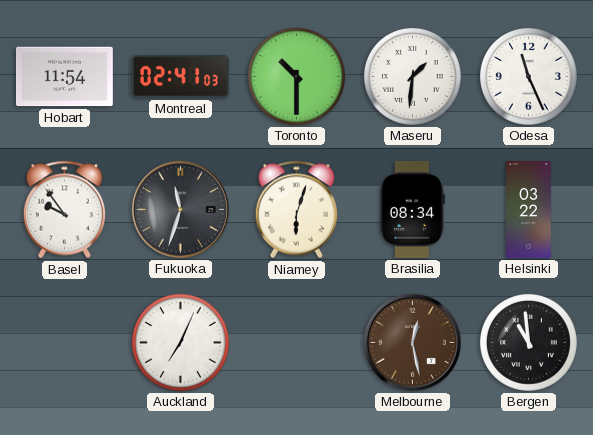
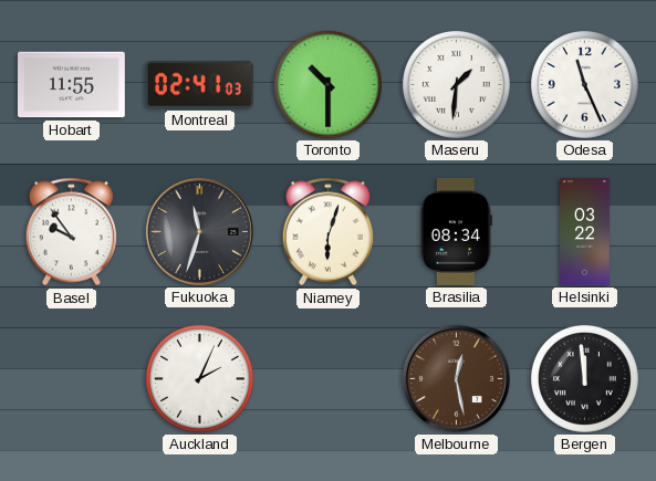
Hobart: 11:54 -> 11:55 (71, 85)
Auckland: 7:04 -> 2:04 (199, 378)
Bergen: 10:59 -> 11:59 (584, 378)
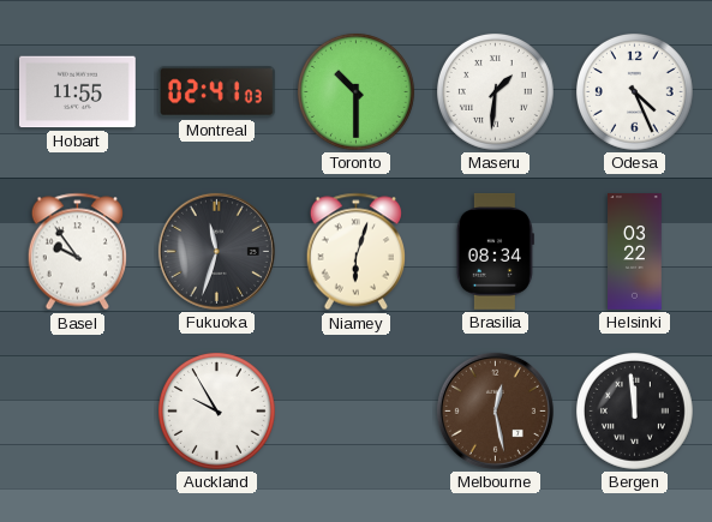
Odesa: 11:26 -> 4:26 (634, 91)
Auckland: 2:04 -> 9:55 (216, 410)
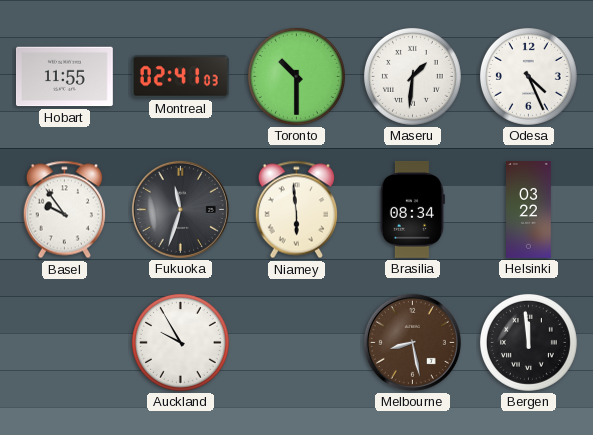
Niamey: 6:03 -> 5:59 (296, 210)
Melbourne: 12:28 -> 8:28 (412, 342)
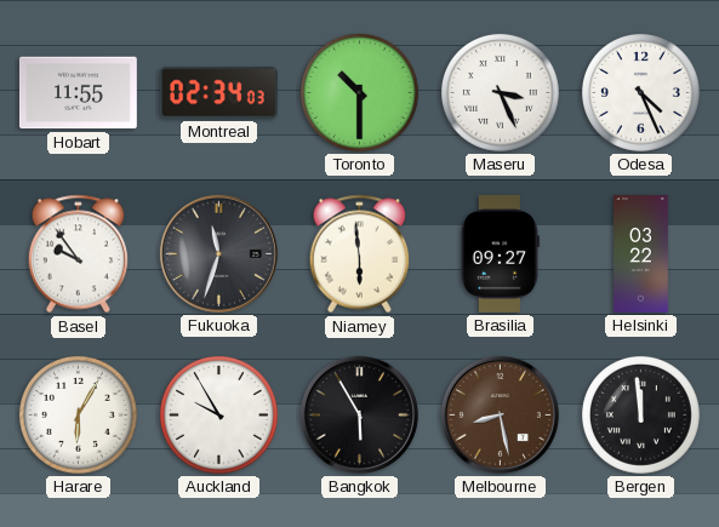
Montreal: 02:41 -> 02:34 (218, 93)
Maseru: 1:31 -> 3:26 (500, 92)
Brasilia: 08:34 -> 09:27 (500, 253)
Harare: none -> 6:05 (78, 414)
Bangkok: none -> 5:55 (359, 414)
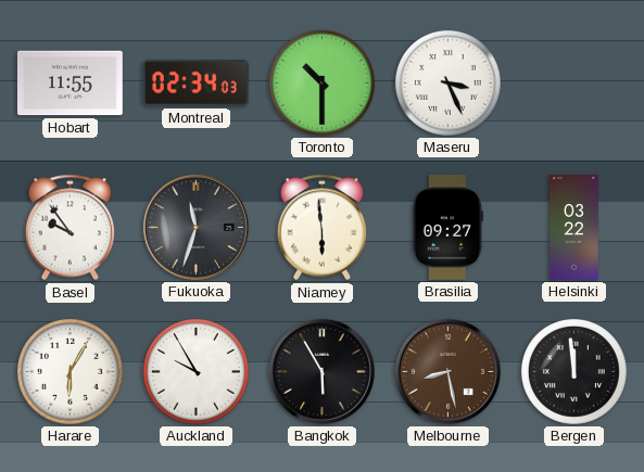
Odesa: 4:26 -> none (640, 92)
